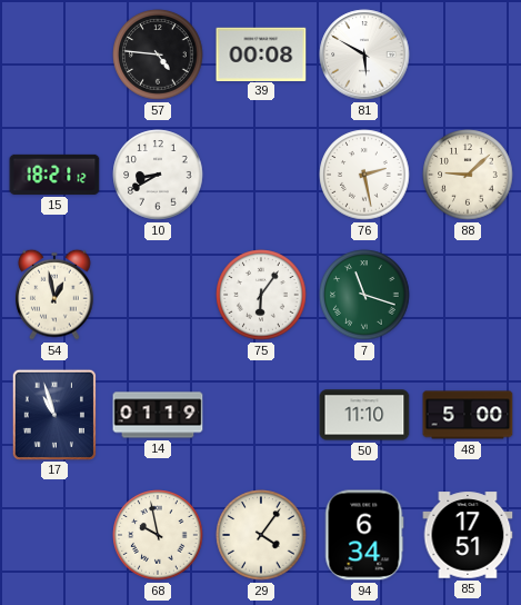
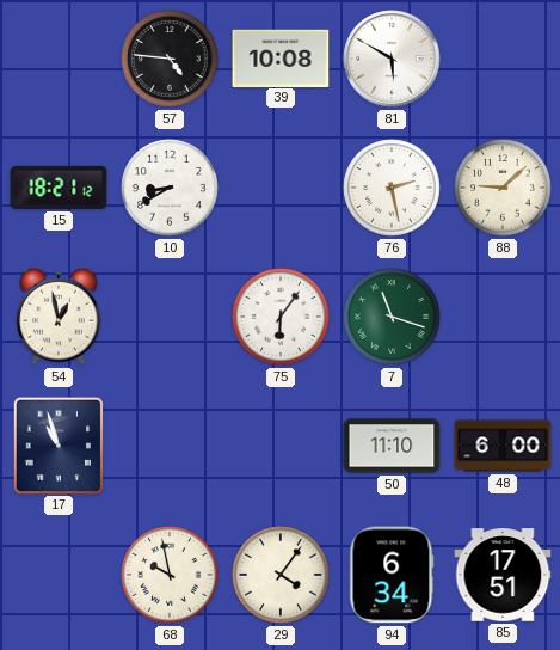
39: 00:08 -> 10:08 (281, 57)
14: 01:19 -> none (158, 415)
48: 5:00 -> 6:00 (503, 446)
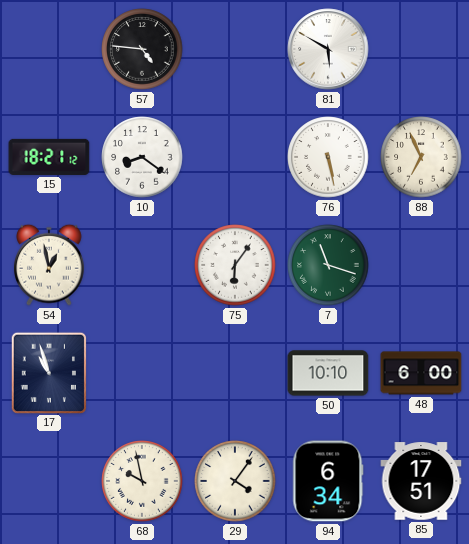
39: 10:08 -> none (281, 57)
10: 8:40 -> 8:21 (142, 157)
76: 2:28 -> 5:28 (328, 157)
88: 9:08 -> 6:56 (421, 157)
50: 11:10 -> 10:10 (328, 373)
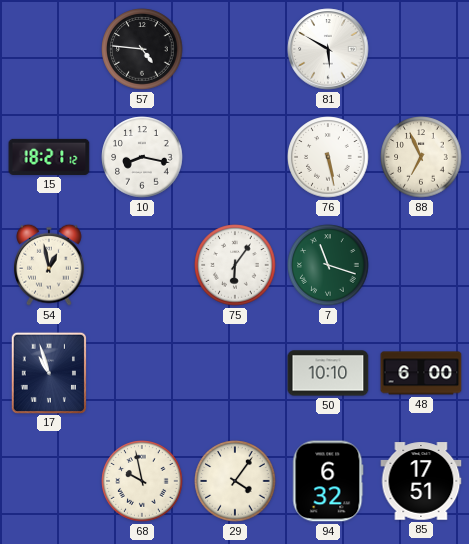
10: 8:21 -> 8:17 (142, 157)
94: 6:34 -> 6:32 (328, 481)
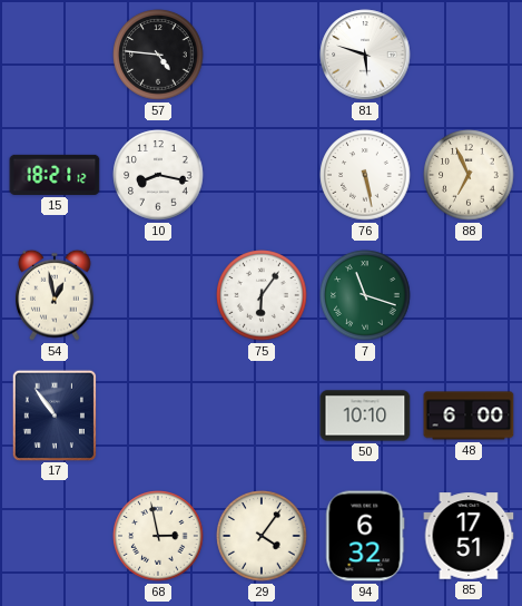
81: 5:50 -> 5:48 (365, 55)
17: 10:57 -> 10:54 (53, 414)
68: 9:58 -> 2:58 (158, 536)
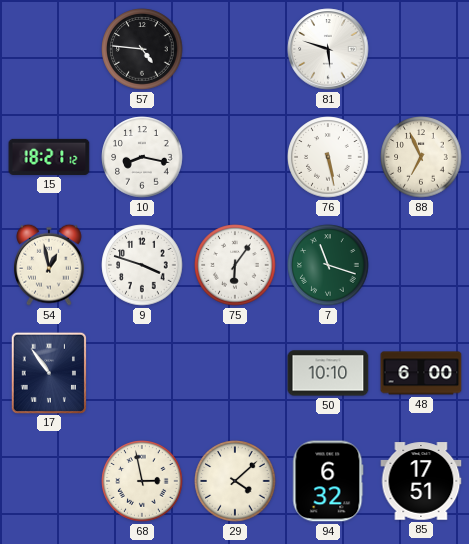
9: none -> 3:48 (142, 265)
29: 4:06 -> 4:08 (235, 481)
